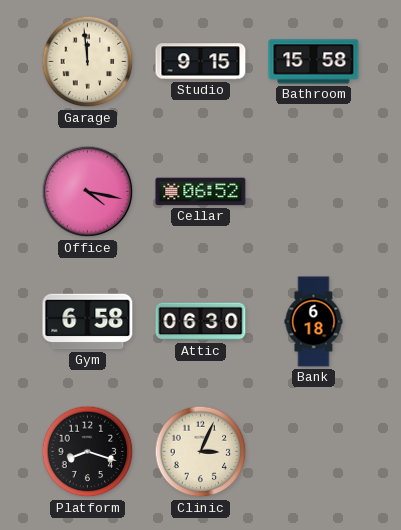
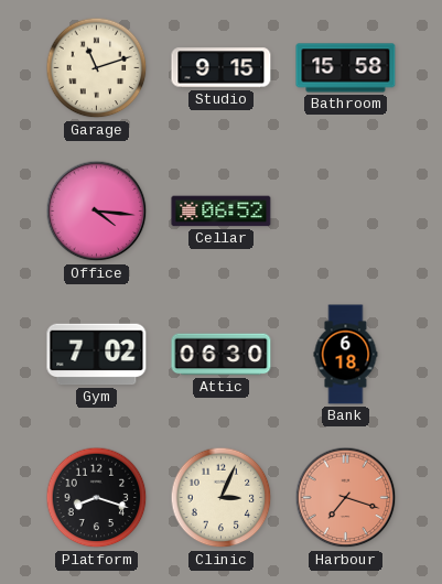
Garage: 11:59 -> 11:12 (97, 68)
Office: 4:17 -> 4:16 (97, 212)
Gym: 6:58 -> 7:02 (97, 355)
Harbour: none -> 7:18 (346, 498)
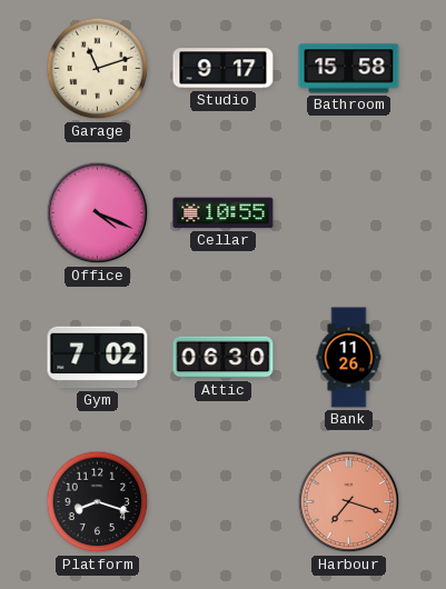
Studio: 9:15 -> 9:17 (224, 69)
Office: 4:16 -> 4:19 (98, 213)
Cellar: 06:52 -> 10:55 (224, 213)
Bank: 6:18 -> 11:26 (349, 358)
Clinic: 3:04 -> none (222, 498)
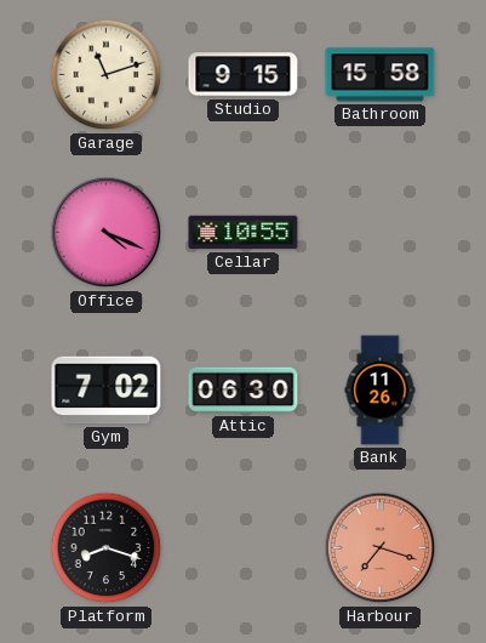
Studio: 9:17 -> 9:15 (244, 75)
